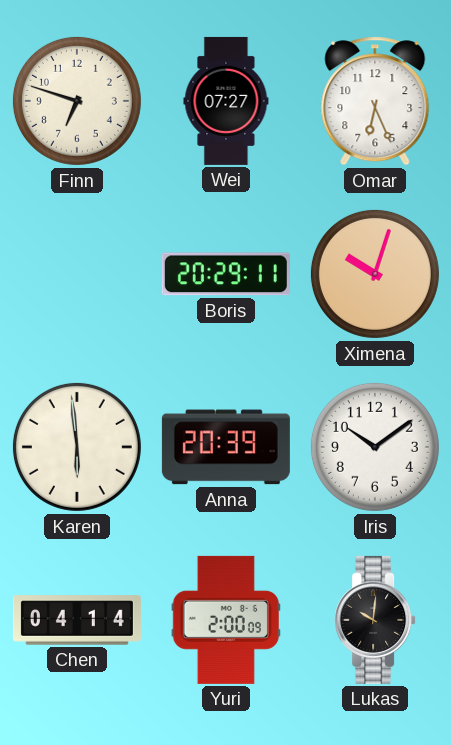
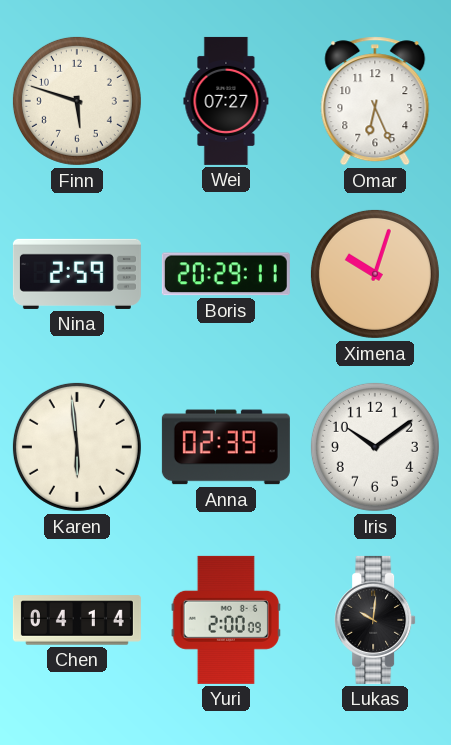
Finn: 6:48 -> 5:48 (77, 101)
Nina: none -> 2:59 (77, 274)
Anna: 20:39 -> 02:39 (226, 447)
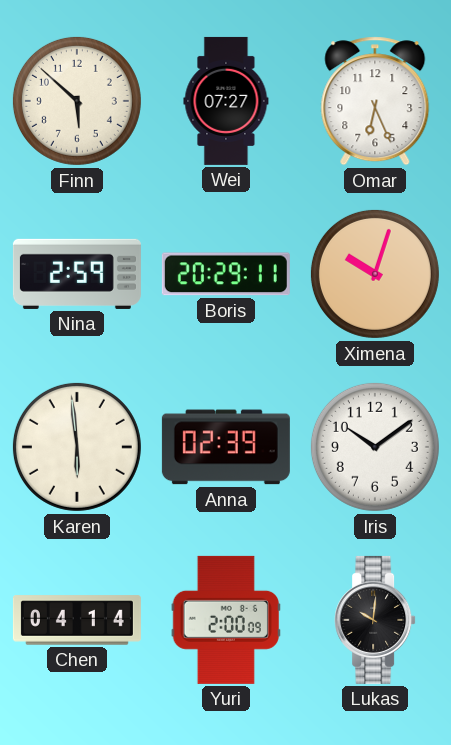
Finn: 5:48 -> 5:52 (77, 101)
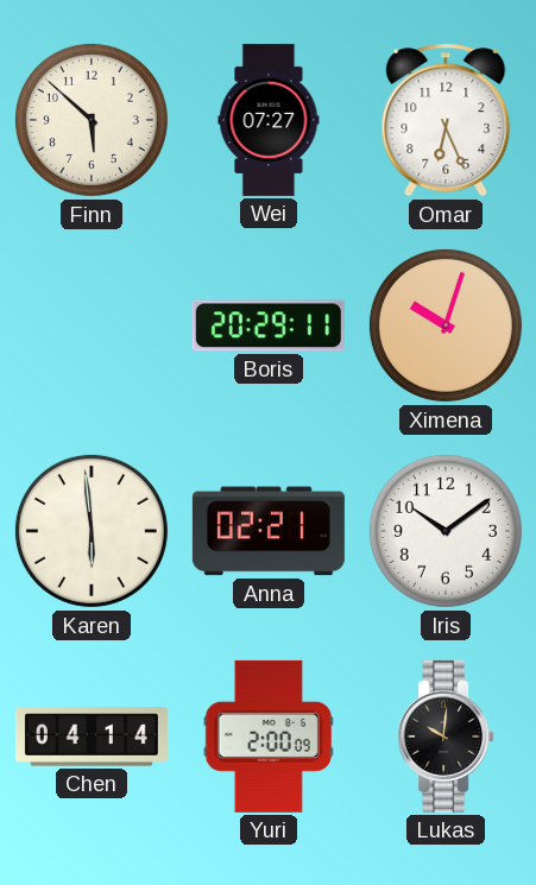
Nina: 2:59 -> none (77, 274)
Anna: 02:39 -> 02:21 (269, 531)
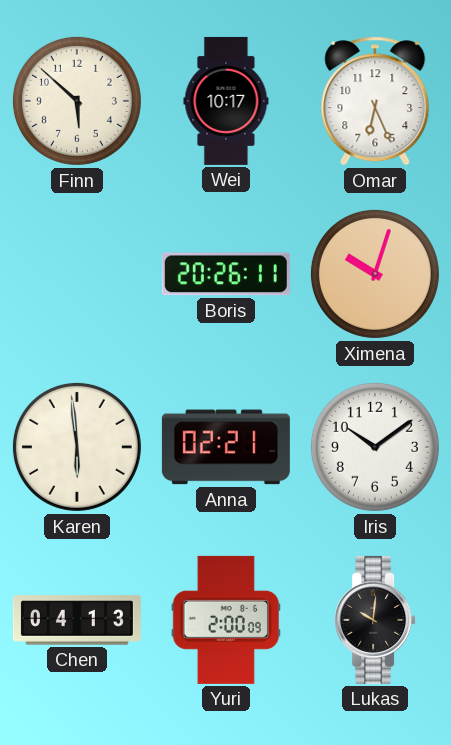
Wei: 07:27 -> 10:17 (226, 101)
Boris: 20:29 -> 20:26 (226, 274)
Chen: 04:14 -> 04:13 (77, 620)
